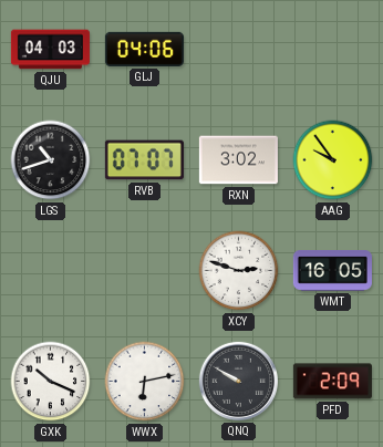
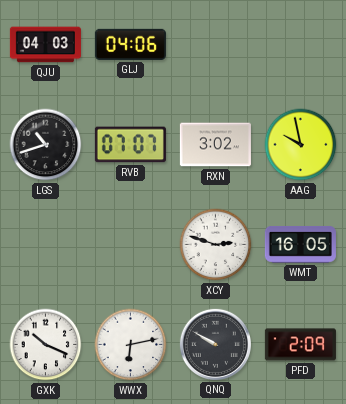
AAG: 9:54 -> 9:58 (301, 145)
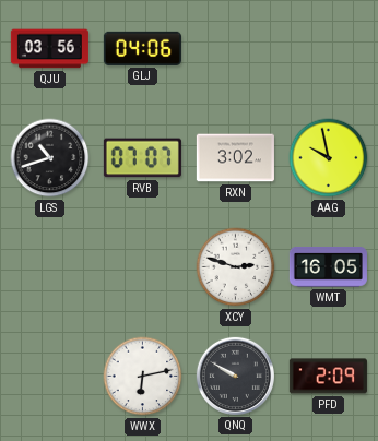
QJU: 04:03 -> 03:56 (49, 49)
GXK: 10:19 -> none (46, 345)
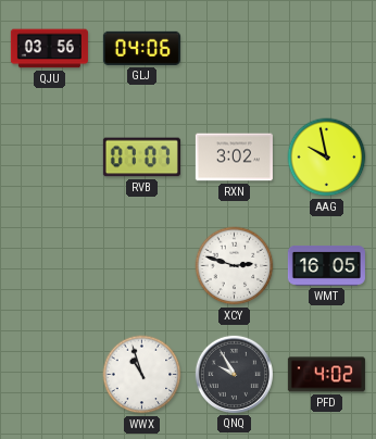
LGS: 10:42 -> none (50, 158)
WWX: 6:13 -> 10:57 (142, 375)
QNQ: 9:50 -> 9:55 (234, 374)
PFD: 2:09 -> 4:02 (326, 375)
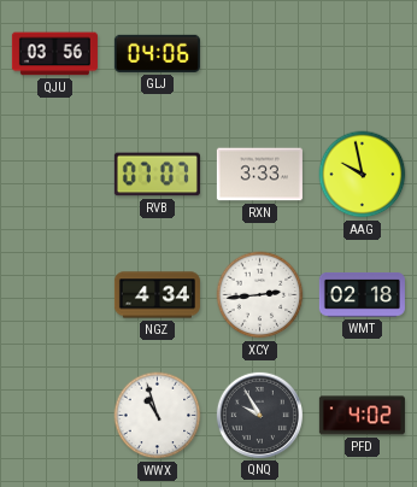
RXN: 3:02 -> 3:33 (259, 175)
NGZ: none -> 4:34 (157, 295)
XCY: 2:48 -> 2:44 (260, 295)
WMT: 16:05 -> 02:18 (362, 295)
